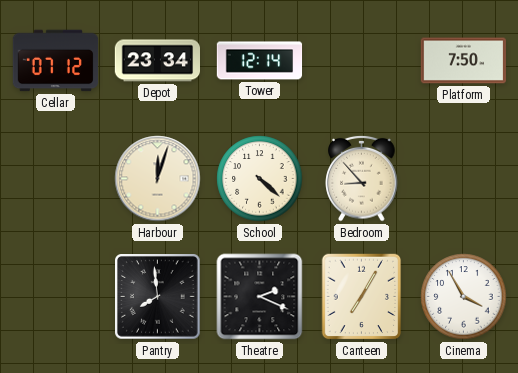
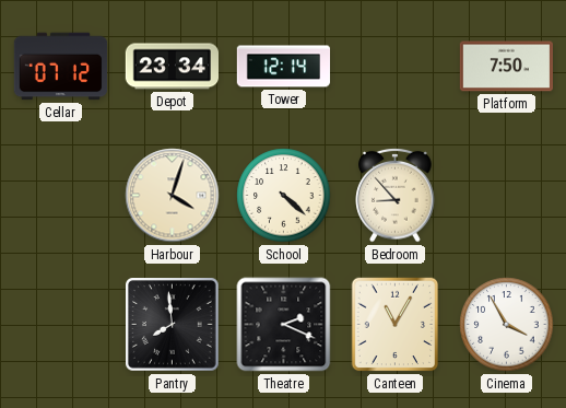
Harbour: 12:03 -> 4:03 (173, 196)
Canteen: 7:05 -> 11:05 (396, 325)
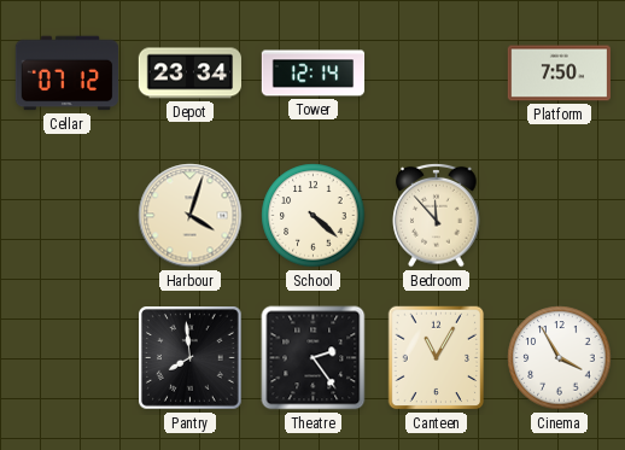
Bedroom: 8:53 -> 11:53 (437, 215)
Theatre: 2:19 -> 2:24 (314, 358)
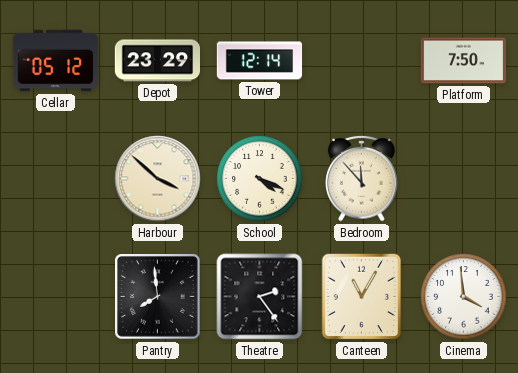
Cellar: 07:12 -> 05:12 (56, 61)
Depot: 23:34 -> 23:29 (157, 61)
Harbour: 4:03 -> 3:52 (158, 179)
School: 4:22 -> 4:19 (260, 179)
Cinema: 3:55 -> 3:59 (464, 297)
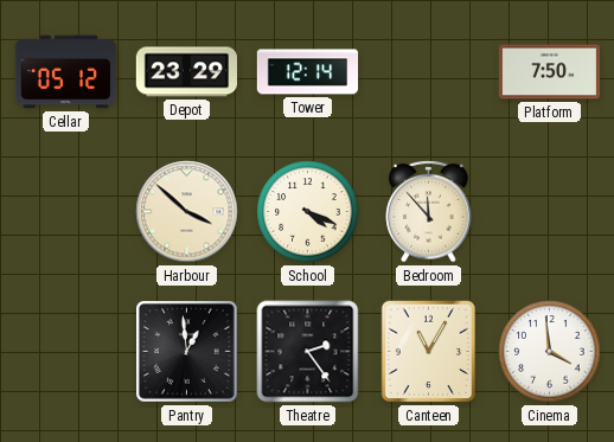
Pantry: 7:59 -> 12:59 (187, 352)
